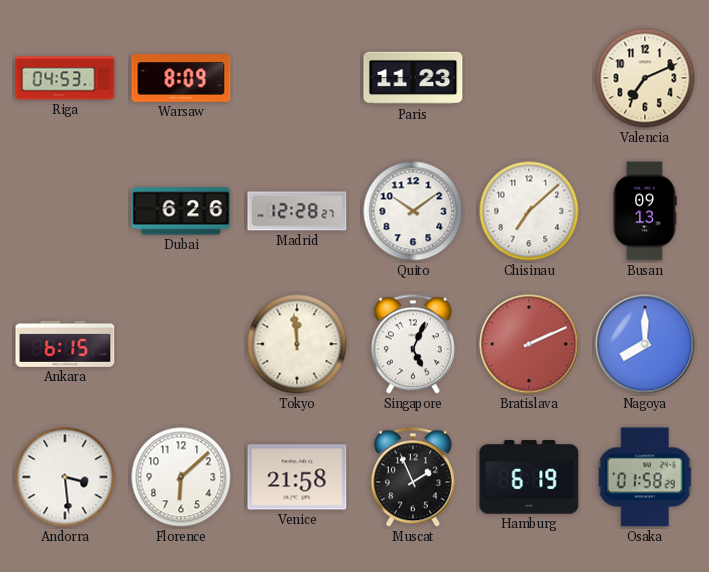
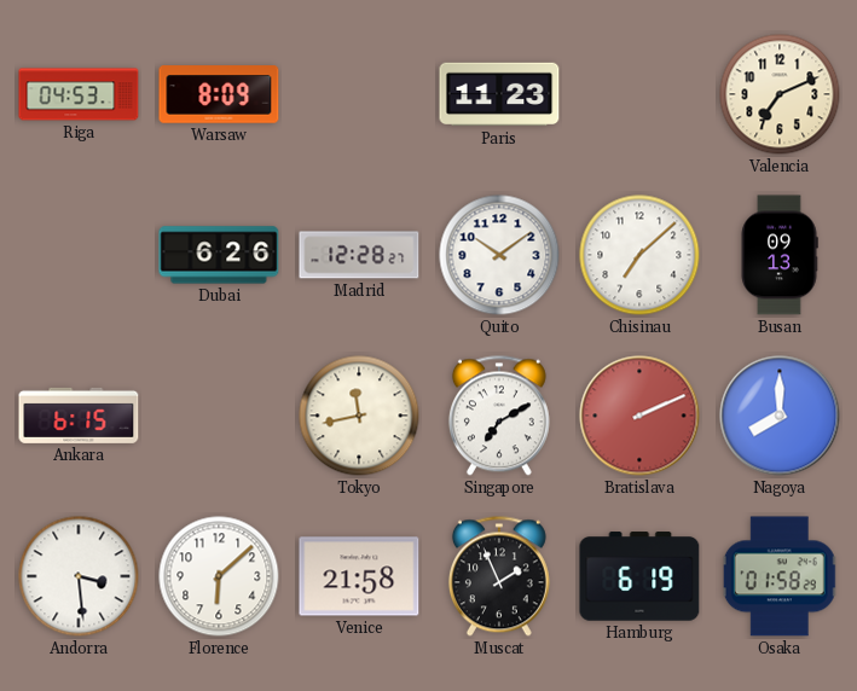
Tokyo: 11:59 -> 11:43 (359, 416)
Singapore: 5:04 -> 7:10 (499, 416)
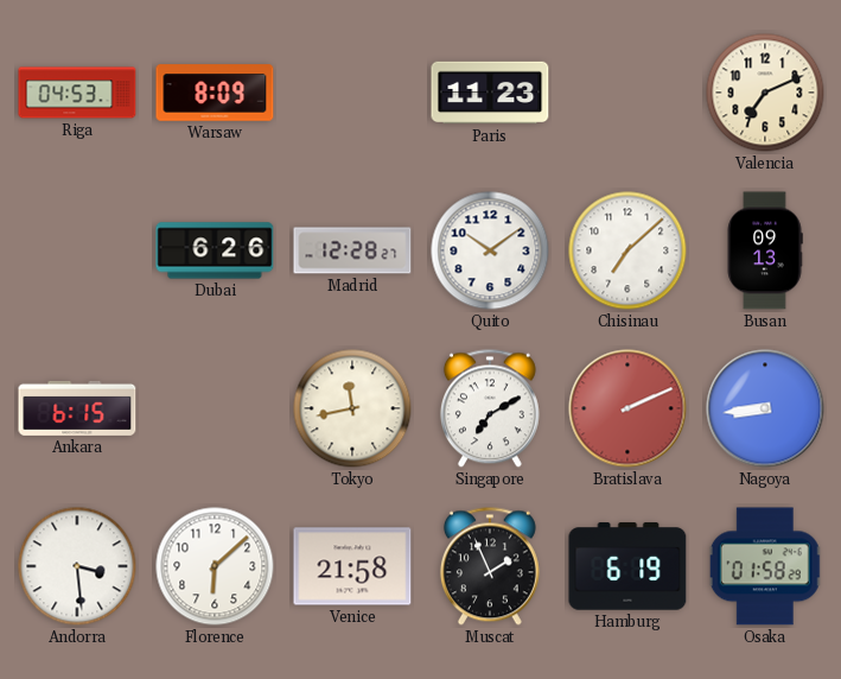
Nagoya: 8:00 -> 8:44 (765, 408)
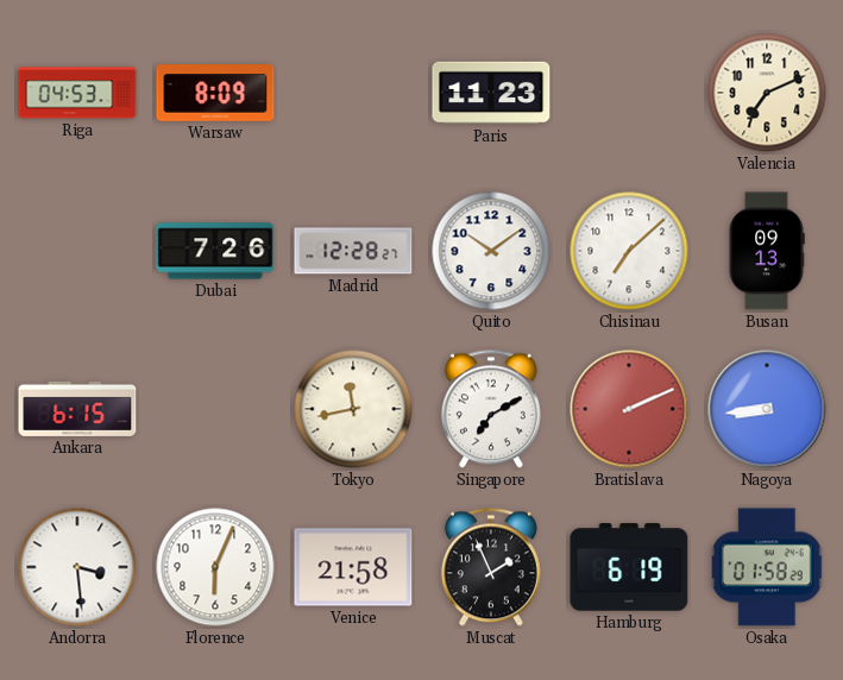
Dubai: 6:26 -> 7:26 (215, 251)
Florence: 6:08 -> 6:04 (215, 567)
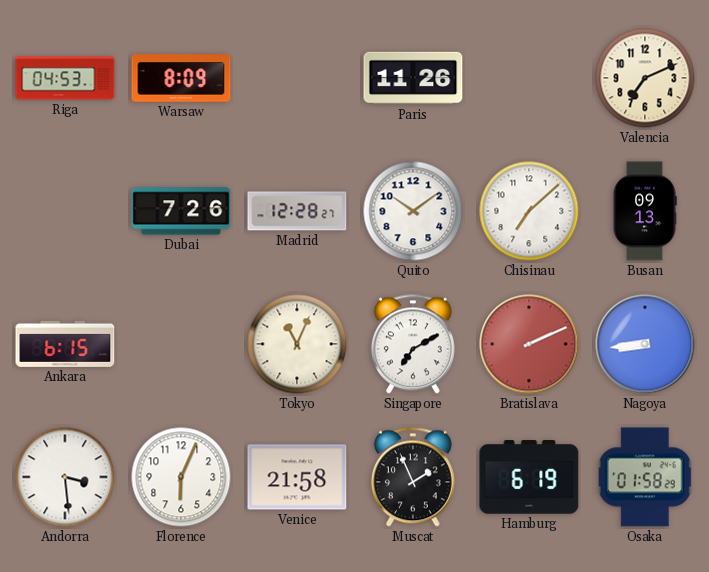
Paris: 11:23 -> 11:26 (413, 78)
Tokyo: 11:43 -> 11:04 (297, 344)
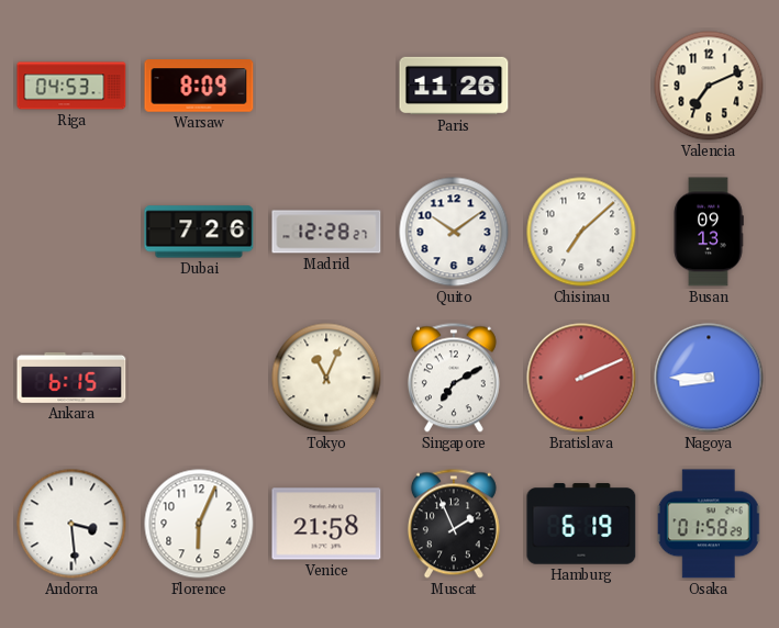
Nagoya: 8:44 -> 8:45 (709, 378)
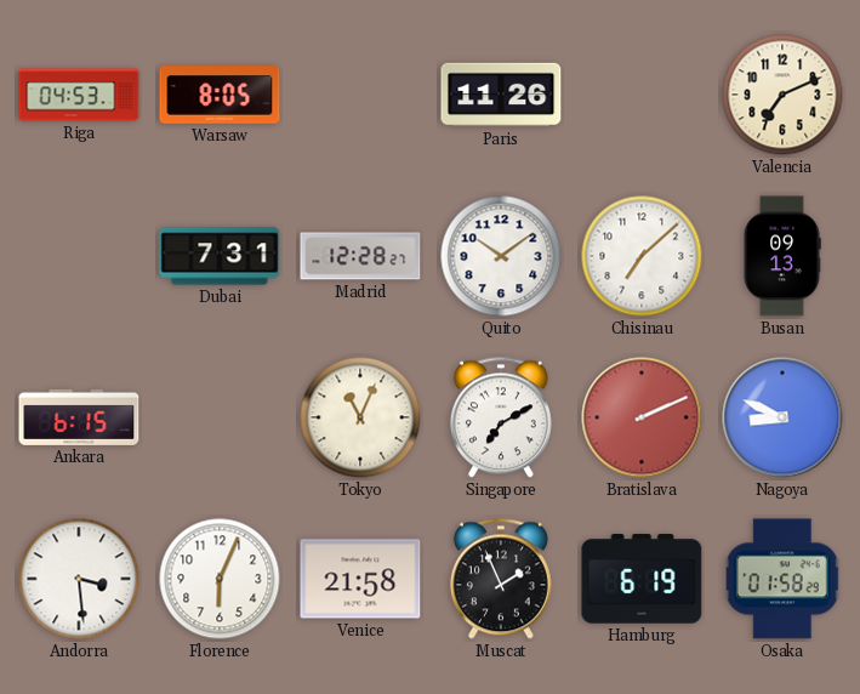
Warsaw: 8:09 -> 8:05 (220, 95)
Dubai: 7:26 -> 7:31 (220, 256)
Nagoya: 8:45 -> 8:49 (782, 417)
